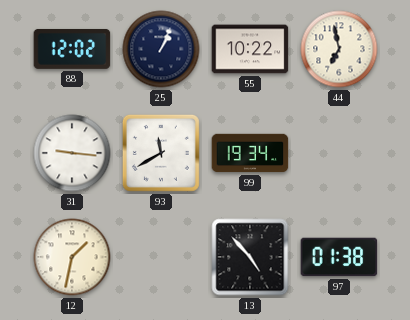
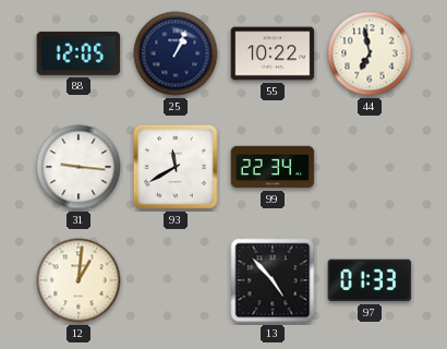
88: 12:02 -> 12:05 (78, 53)
99: 19:34 -> 22:34 (273, 167)
12: 1:32 -> 1:01 (78, 280)
97: 01:38 -> 01:33 (370, 280)
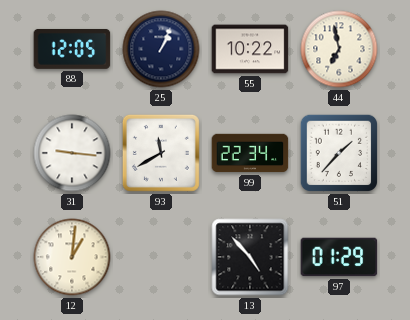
51: none -> 1:37 (339, 153)
97: 01:33 -> 01:29 (339, 257)
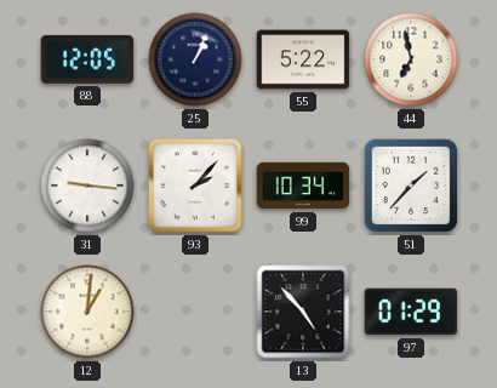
55: 10:22 -> 5:22 (303, 59)
93: 11:40 -> 2:07 (195, 186)
99: 22:34 -> 10:34 (303, 186)
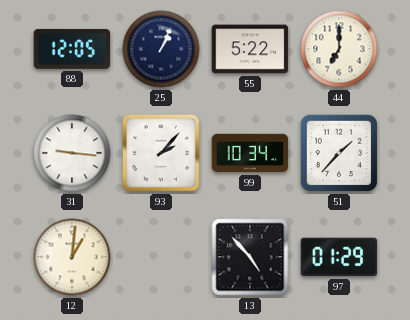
44: 6:58 -> 7:00 (339, 49)
